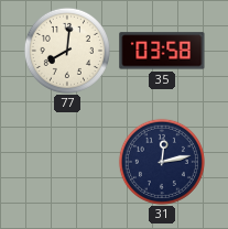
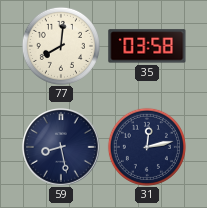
59: none -> 8:28 (62, 148)
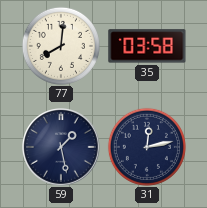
59: 8:28 -> 1:28 (62, 148)
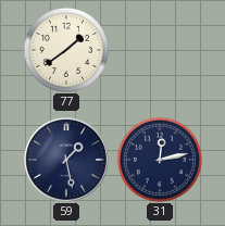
77: 8:01 -> 1:39 (66, 50)
35: 03:58 -> none (147, 46)
